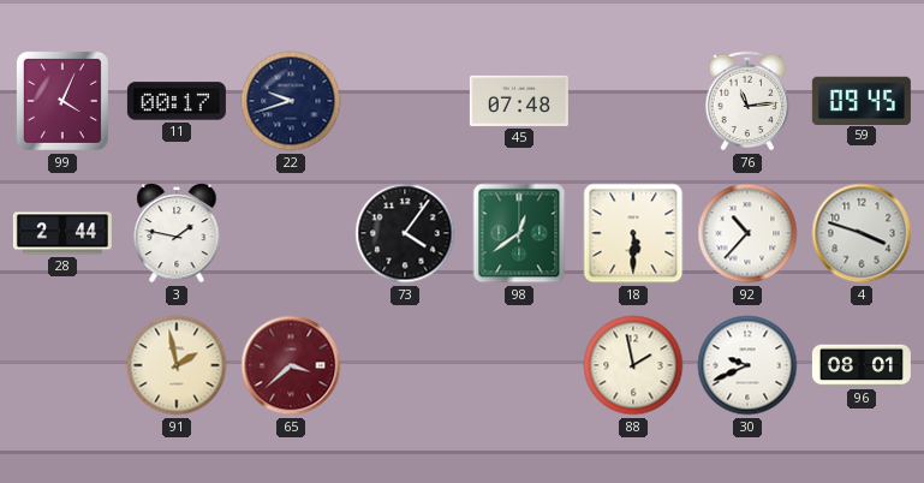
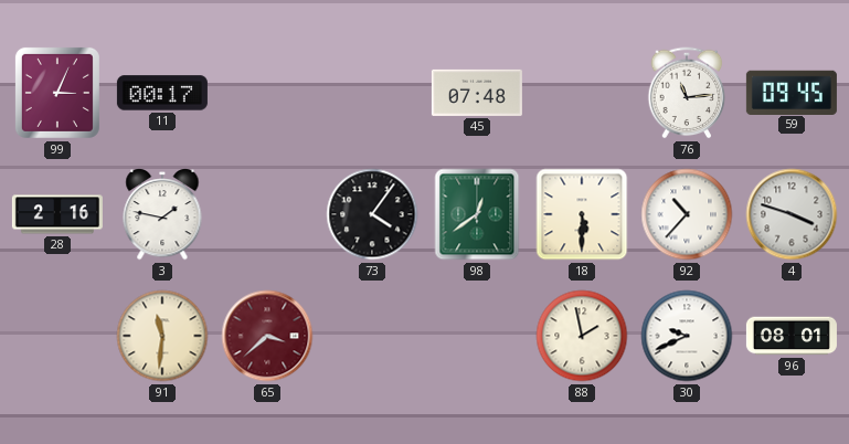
99: 4:04 -> 3:04 (57, 93)
22: 9:42 -> none (291, 101)
28: 2:44 -> 2:16 (57, 214)
91: 1:58 -> 11:31 (162, 336)
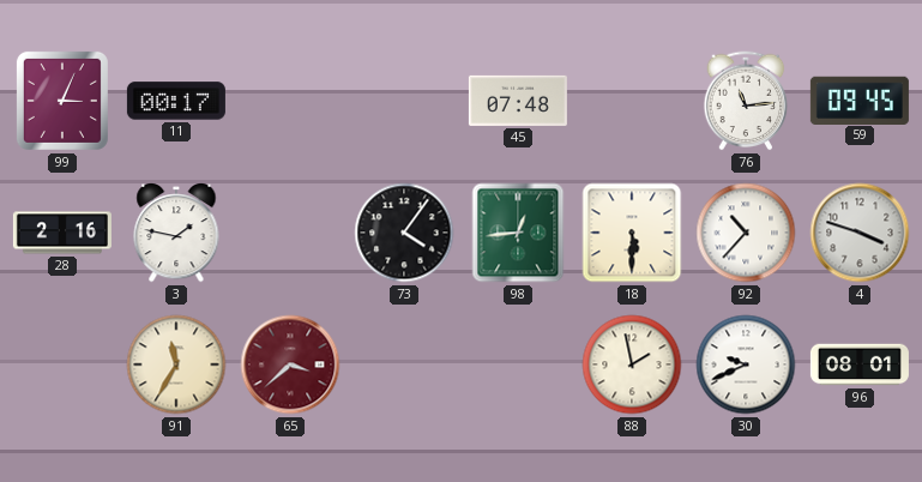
98: 12:39 -> 12:44 (518, 233)
91: 11:31 -> 11:35 (176, 364)
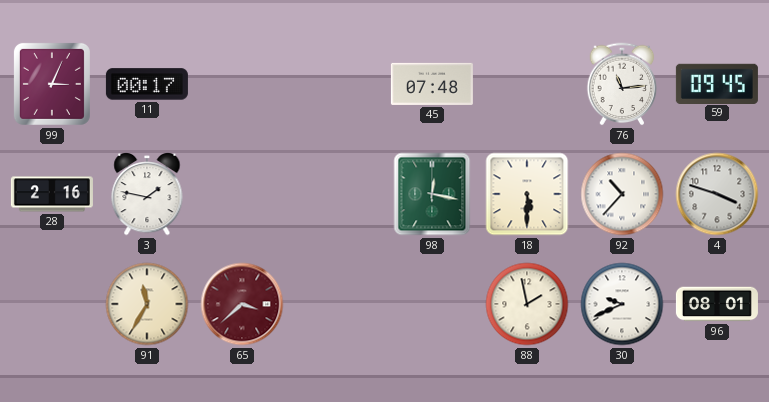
73: 4:06 -> none (404, 233)
98: 12:44 -> 12:17 (432, 194)
